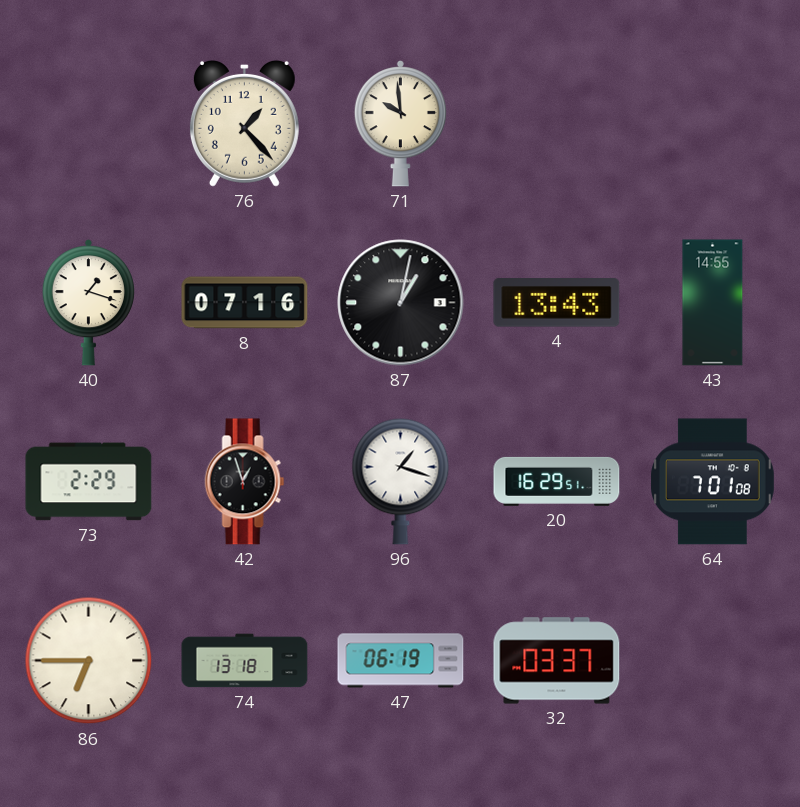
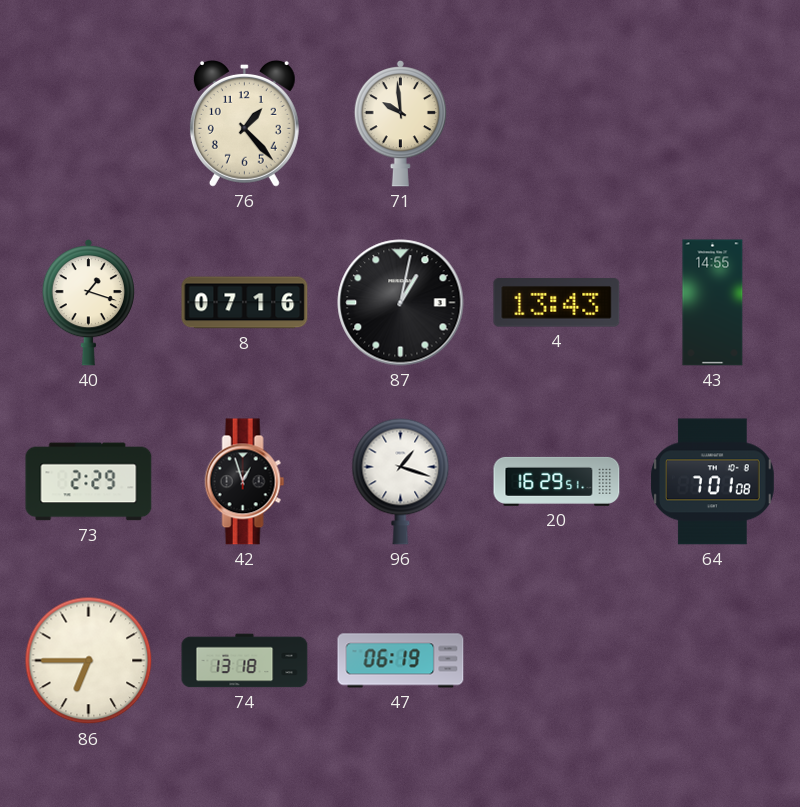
32: 03:37 -> none (557, 661)
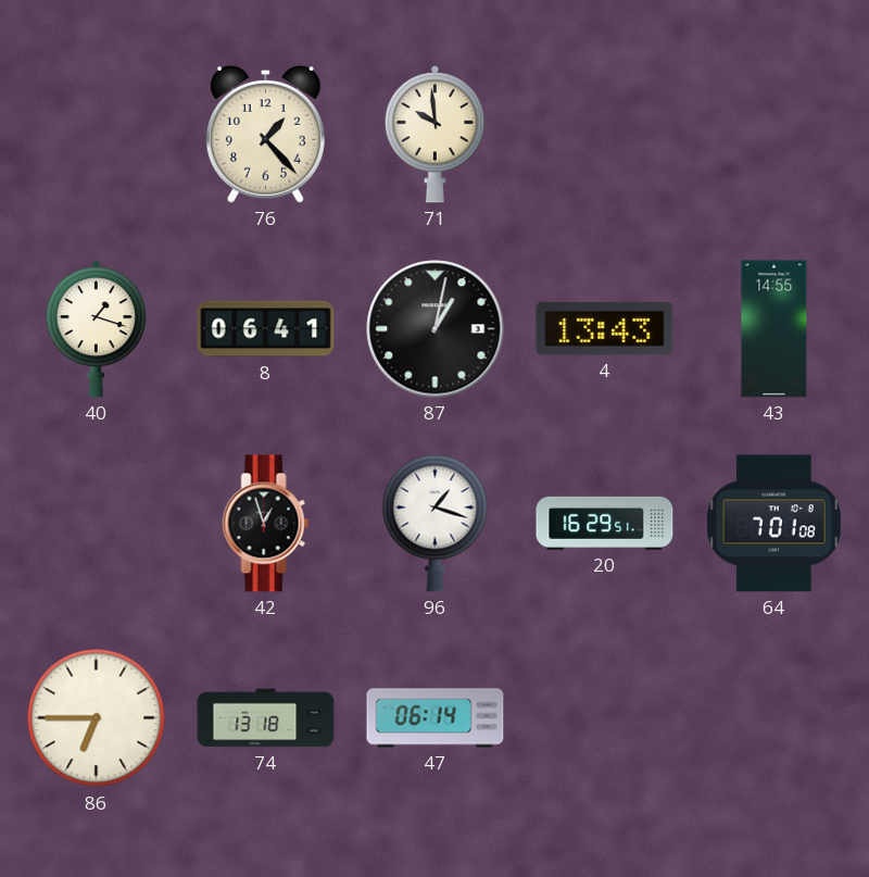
8: 07:16 -> 06:41 (266, 329)
73: 2:29 -> none (89, 482)
47: 06:19 -> 06:14 (436, 718)
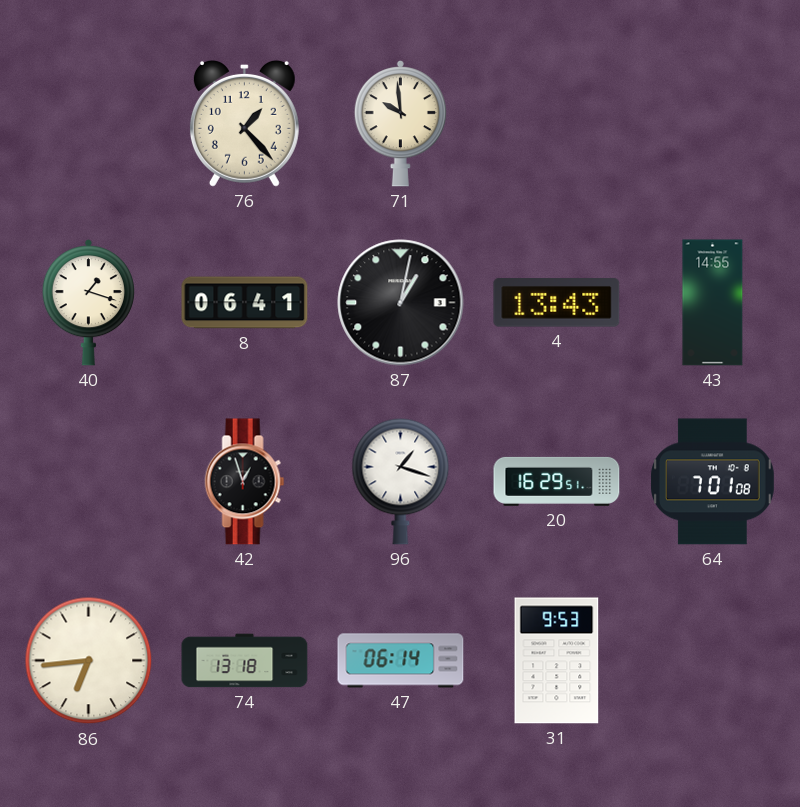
86: 6:45 -> 6:44 (89, 661)
31: none -> 9:53 (557, 661)
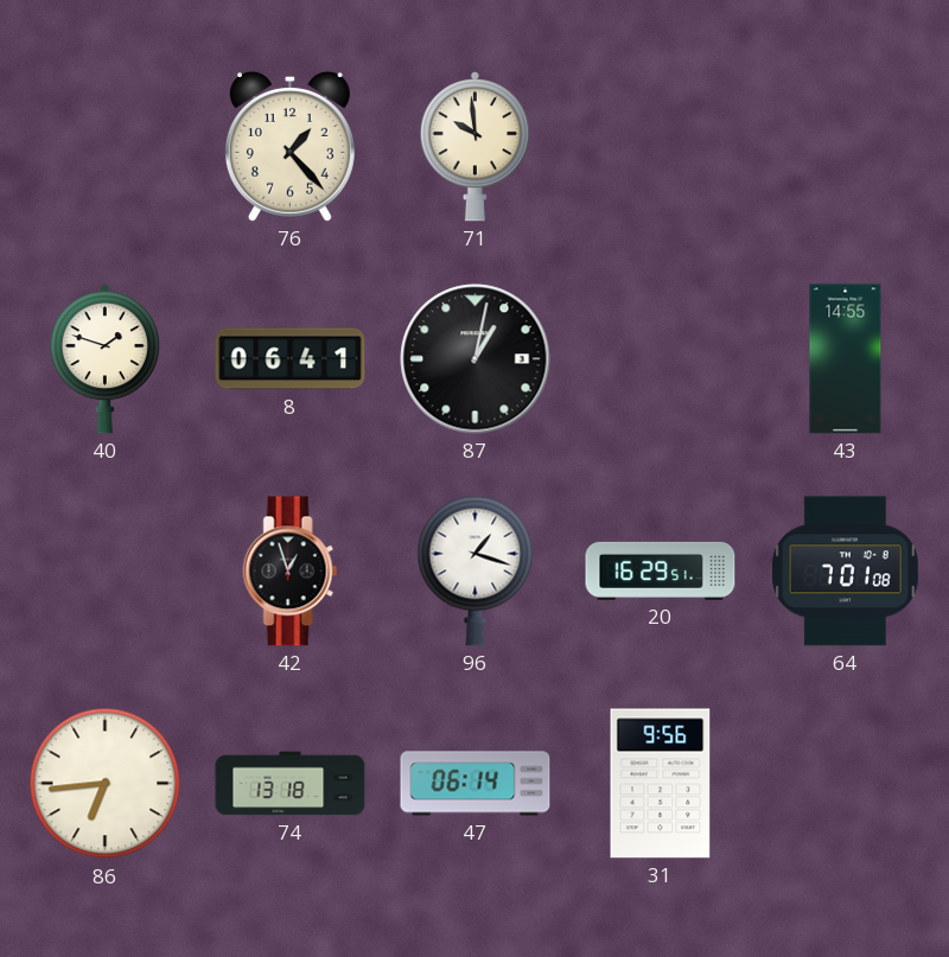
40: 1:18 -> 1:48 (104, 358)
4: 13:43 -> none (557, 303)
31: 9:53 -> 9:56 (661, 784)
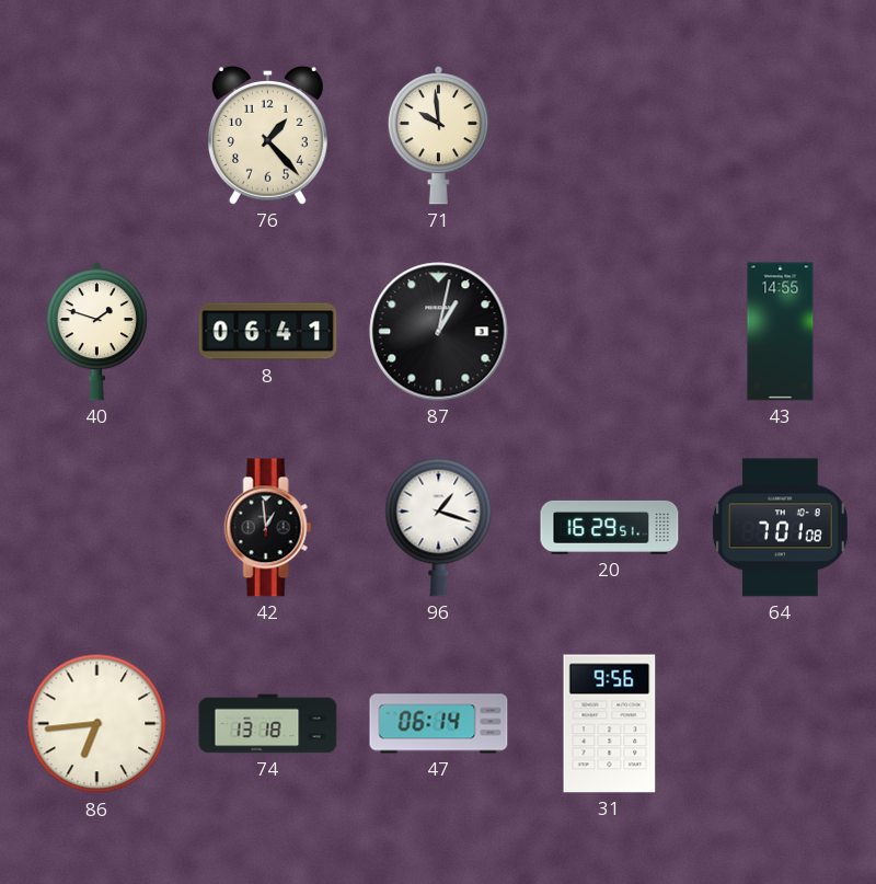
42: 12:57 -> 12:59 (268, 528)
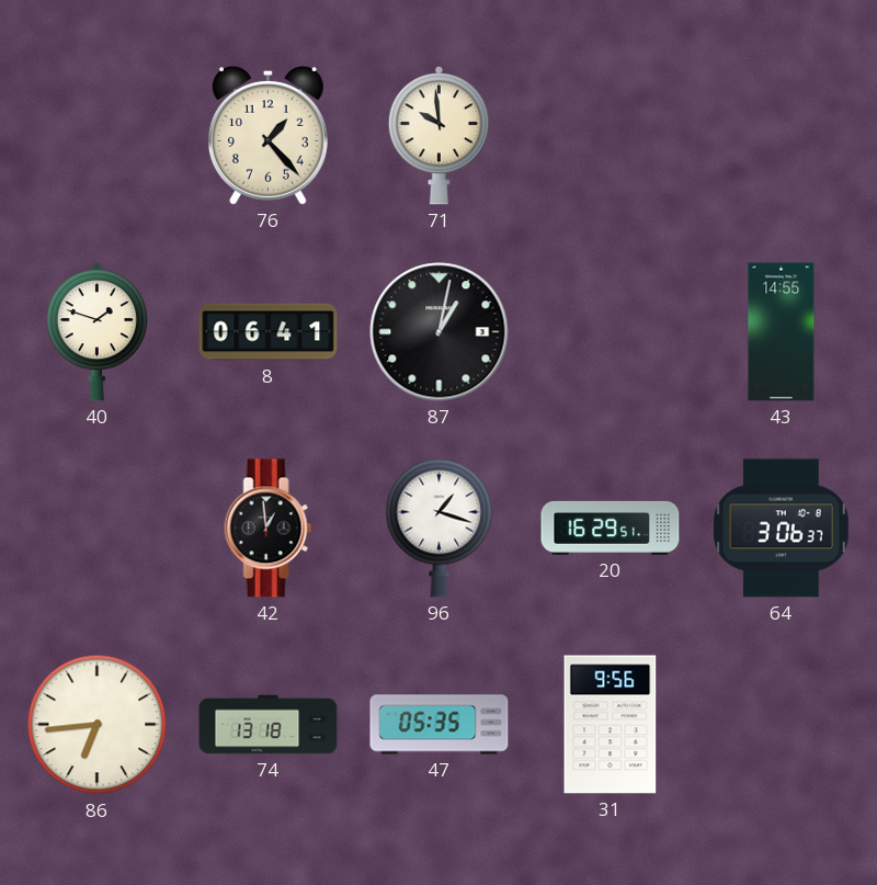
64: 7:01 -> 3:06 (781, 529)
47: 06:14 -> 05:35 (440, 725)
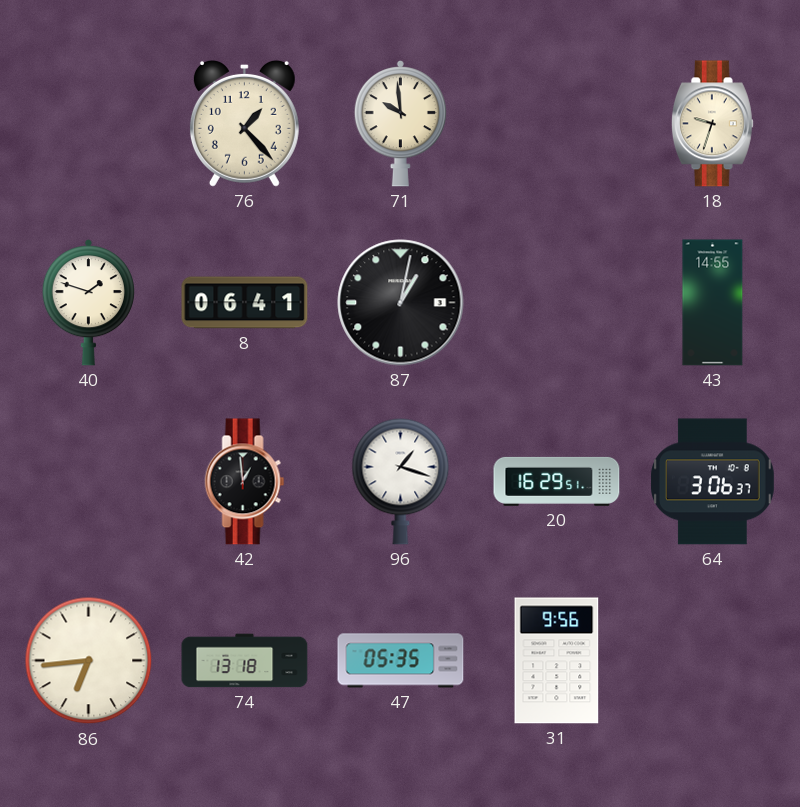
18: none -> 9:33 (712, 124)
